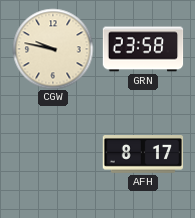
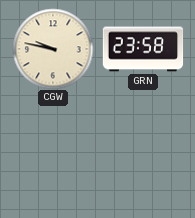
AFH: 8:17 -> none (143, 155)
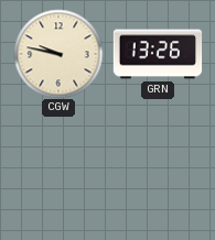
GRN: 23:58 -> 13:26 (158, 54)
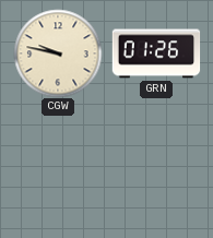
GRN: 13:26 -> 01:26 (156, 53)
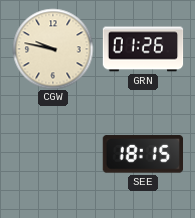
SEE: none -> 18:15 (142, 154)
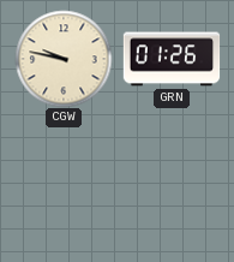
SEE: 18:15 -> none (142, 154)
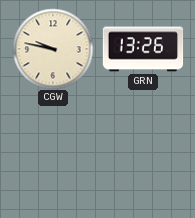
GRN: 01:26 -> 13:26 (143, 49)
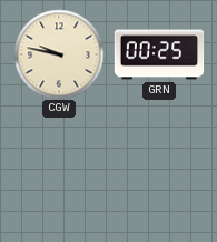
GRN: 13:26 -> 00:25 (159, 54)
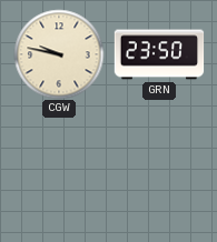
GRN: 00:25 -> 23:50 (159, 54)
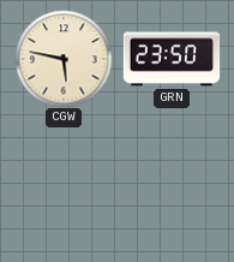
CGW: 9:47 -> 5:47 (64, 59)
